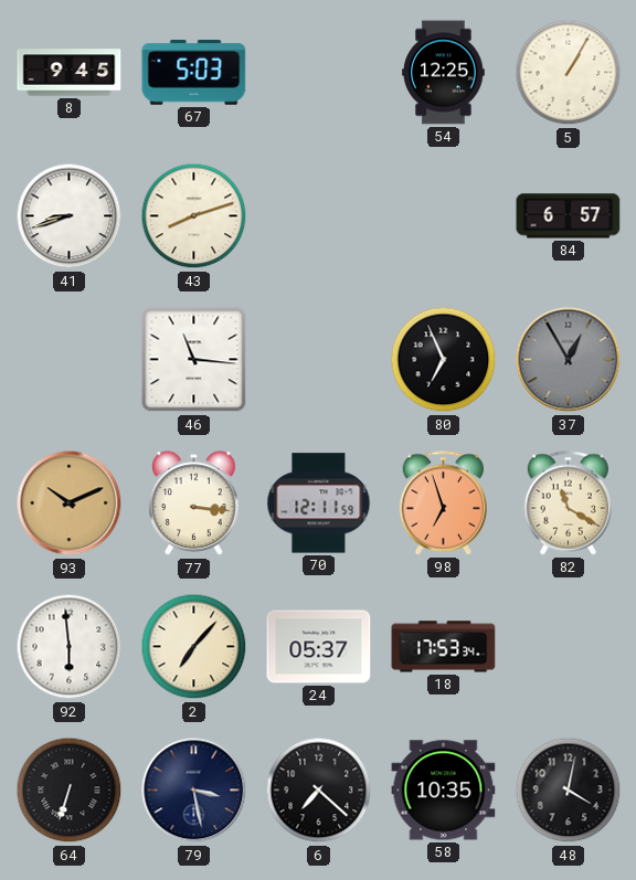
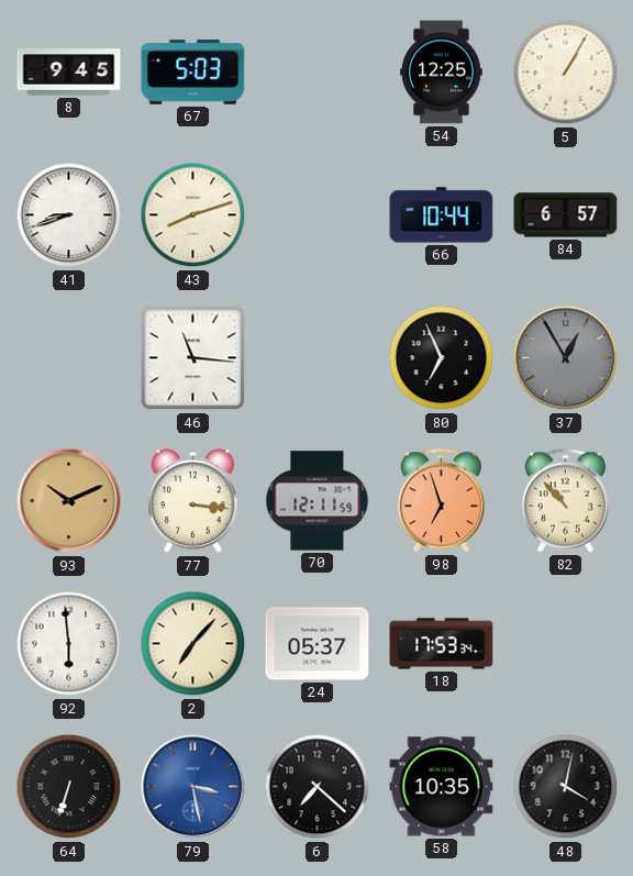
66: none -> 10:44 (442, 215)
82: 11:20 -> 10:53 (565, 501)
79 dial: navy -> blue (193, 787)
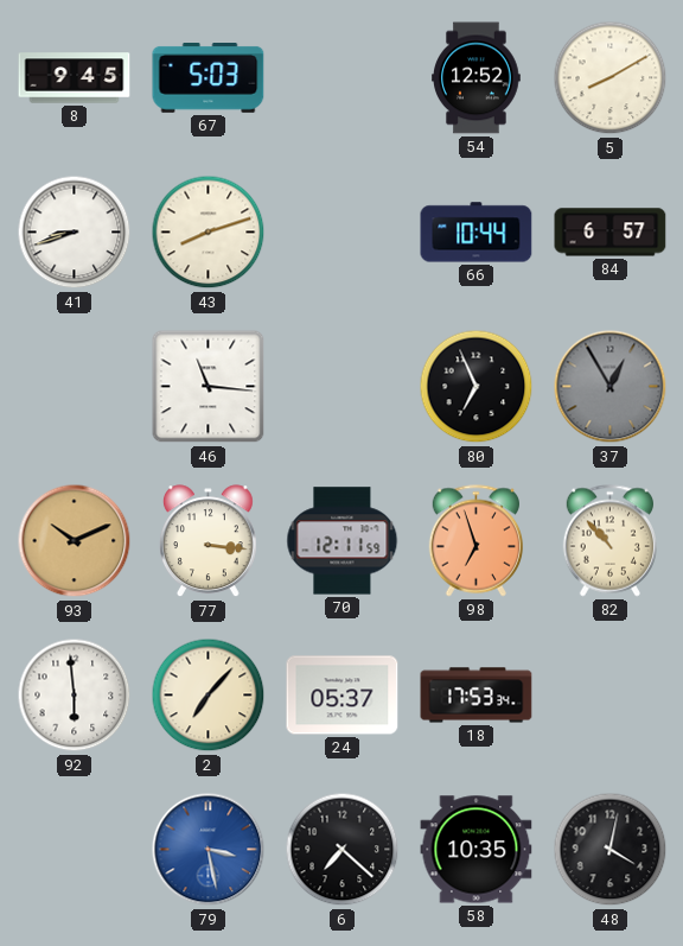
54: 12:25 -> 12:52 (477, 78)
5: 1:05 -> 8:10 (611, 78)
64: 6:33 -> none (69, 787)
